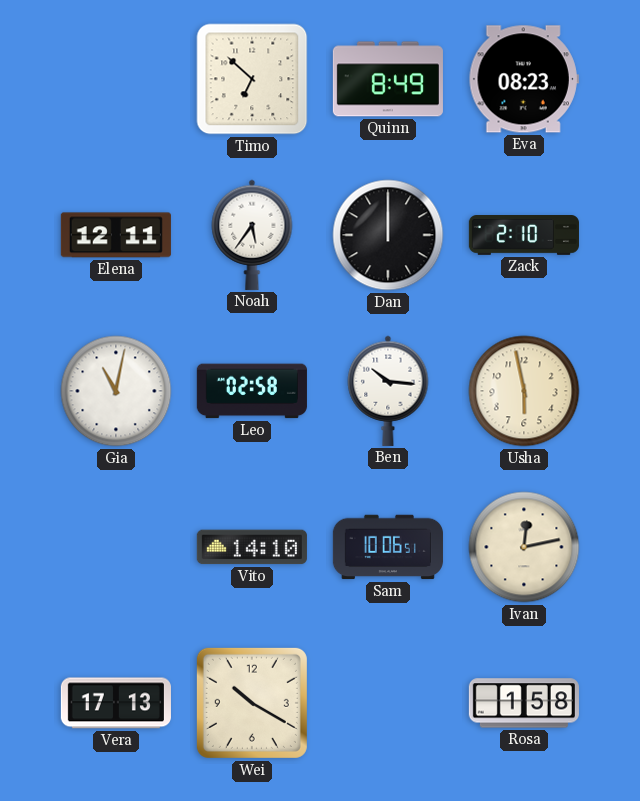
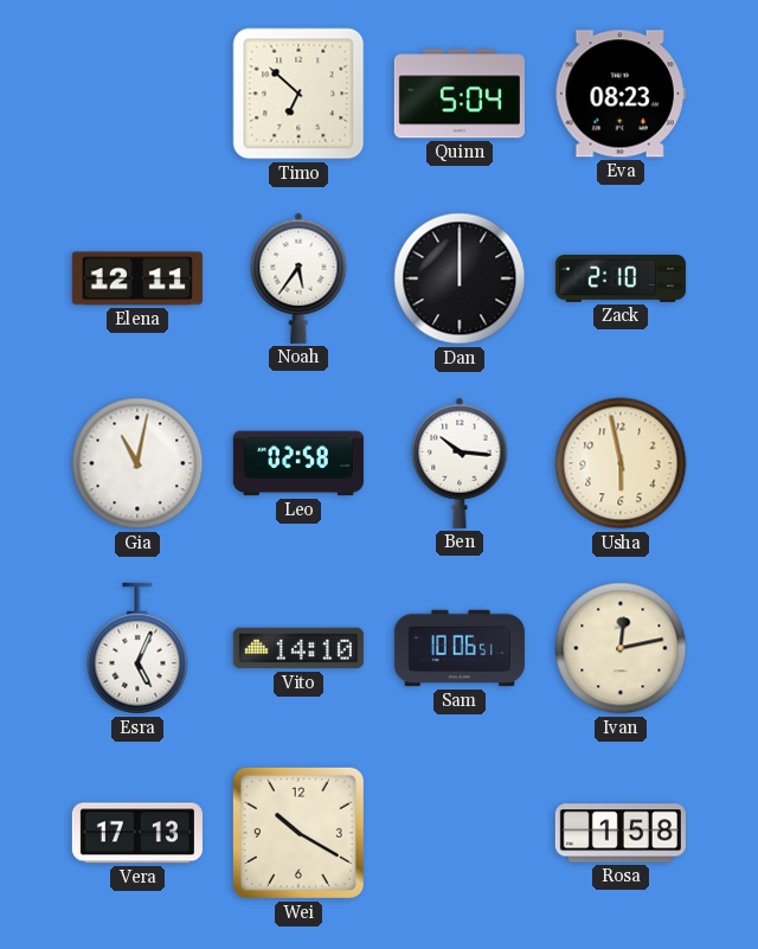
Quinn: 8:49 -> 5:04 (460, 94)
Esra: none -> 5:04 (137, 648)
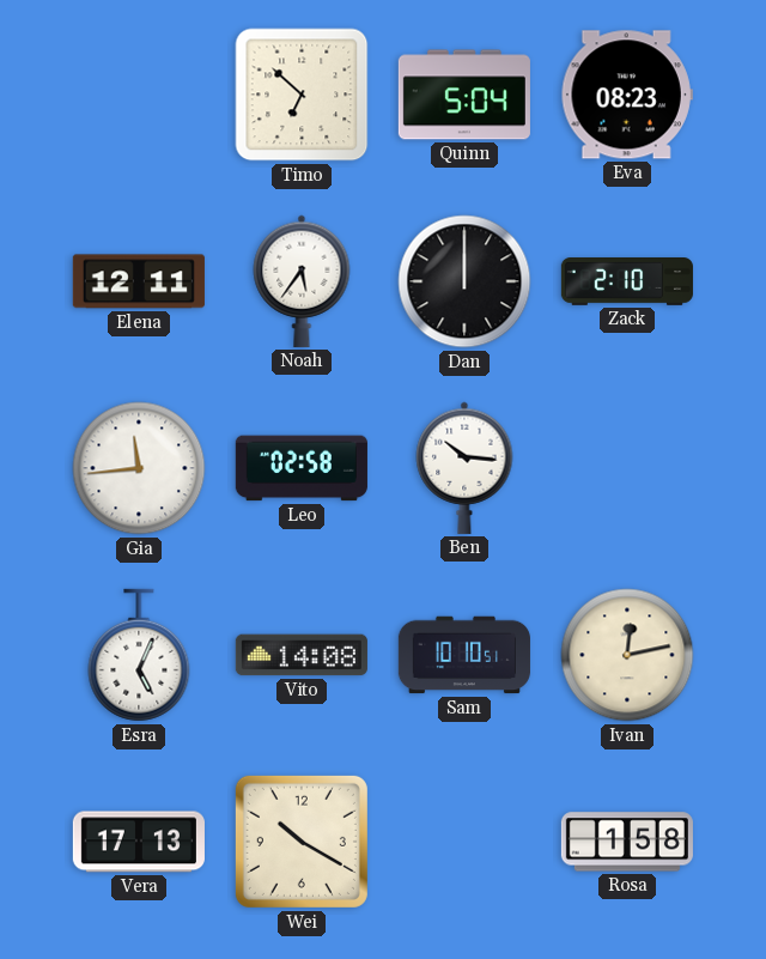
Gia: 11:02 -> 11:44 (139, 468)
Usha: 5:58 -> none (621, 463)
Vito: 14:10 -> 14:08 (302, 655)
Sam: 10:06 -> 10:10 (464, 655)
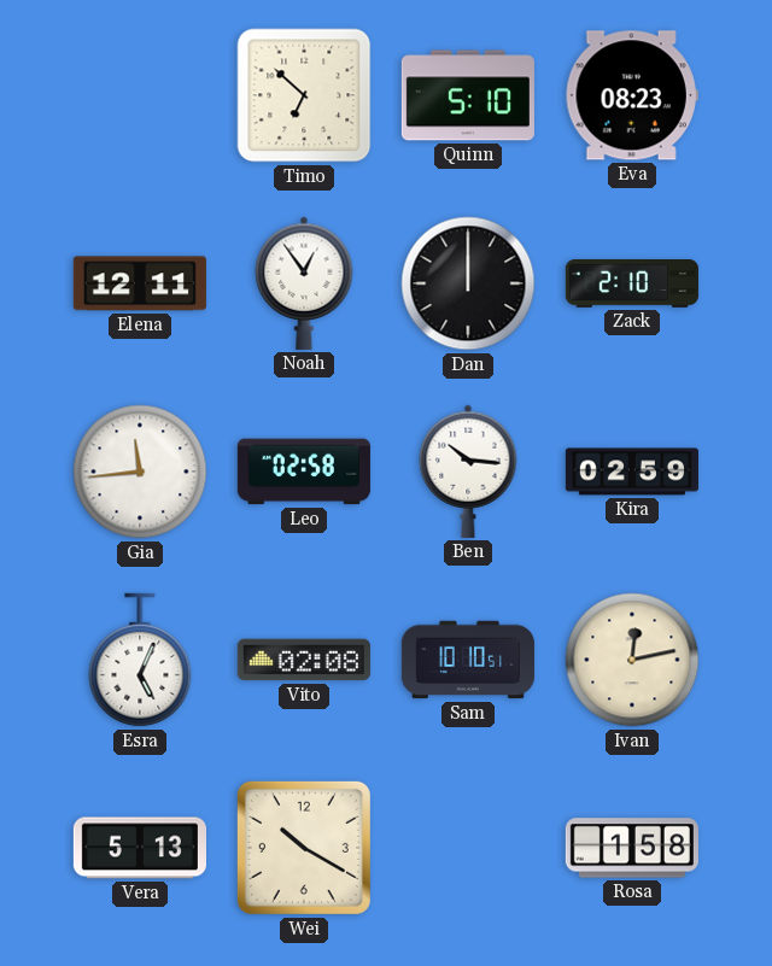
Quinn: 5:04 -> 5:10 (468, 95)
Noah: 5:36 -> 12:54 (304, 283)
Kira: none -> 02:59 (632, 472)
Vito: 14:08 -> 02:08 (304, 660)
Vera: 17:13 -> 5:13 (140, 848)
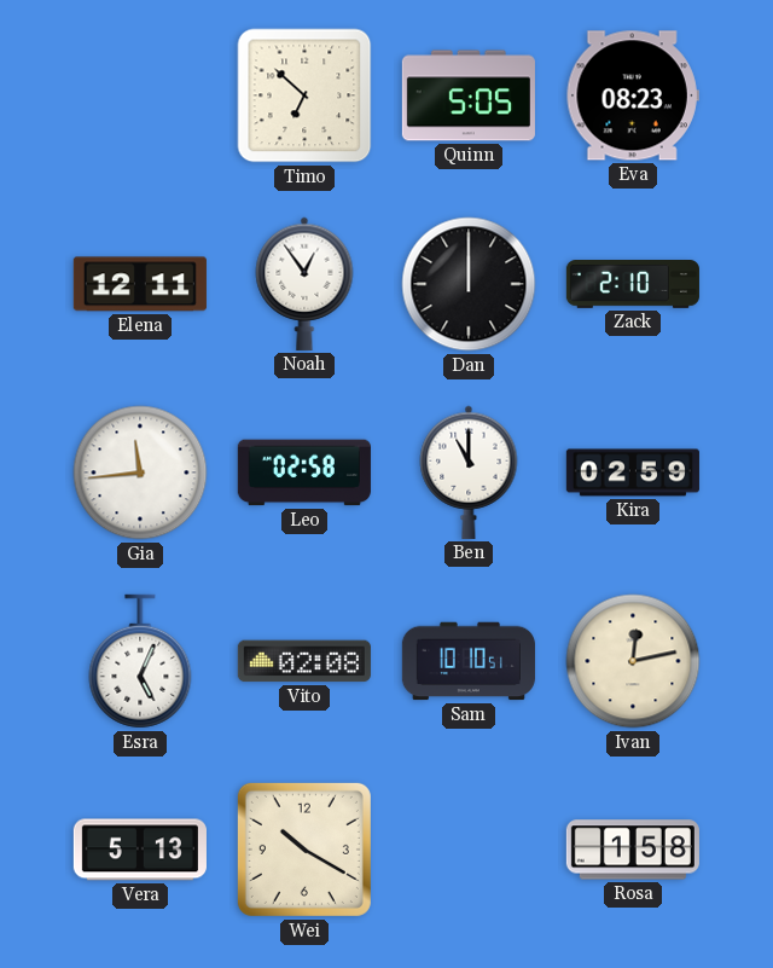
Quinn: 5:10 -> 5:05 (469, 95)
Ben: 10:16 -> 11:00 (469, 473)
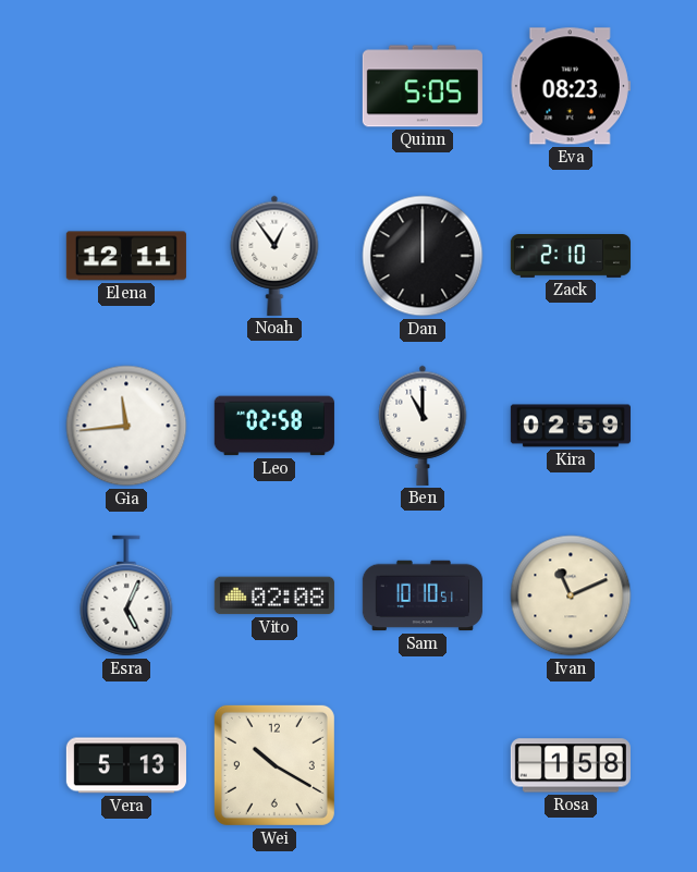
Timo: 6:52 -> none (304, 95)
Ivan: 12:13 -> 11:11 (571, 595)
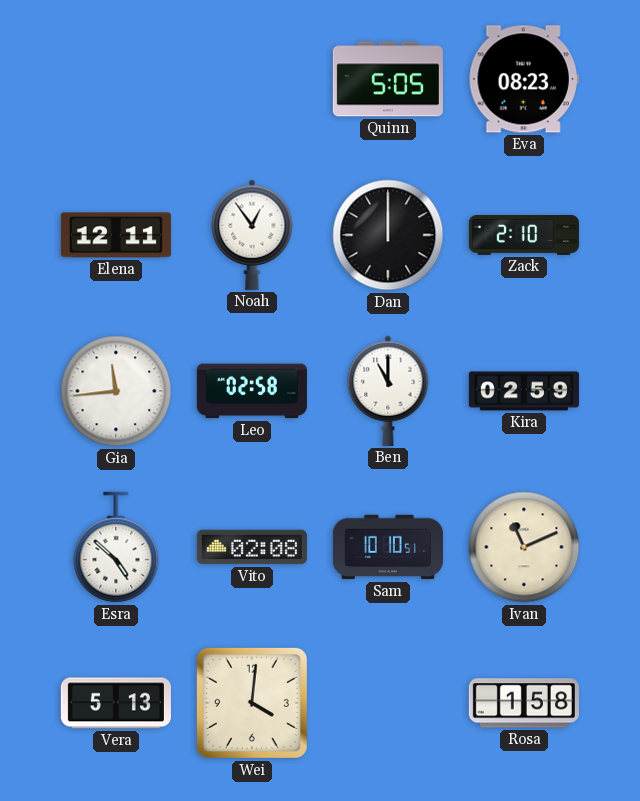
Esra: 5:04 -> 4:52 (116, 547)
Wei: 10:20 -> 4:01 (252, 703)
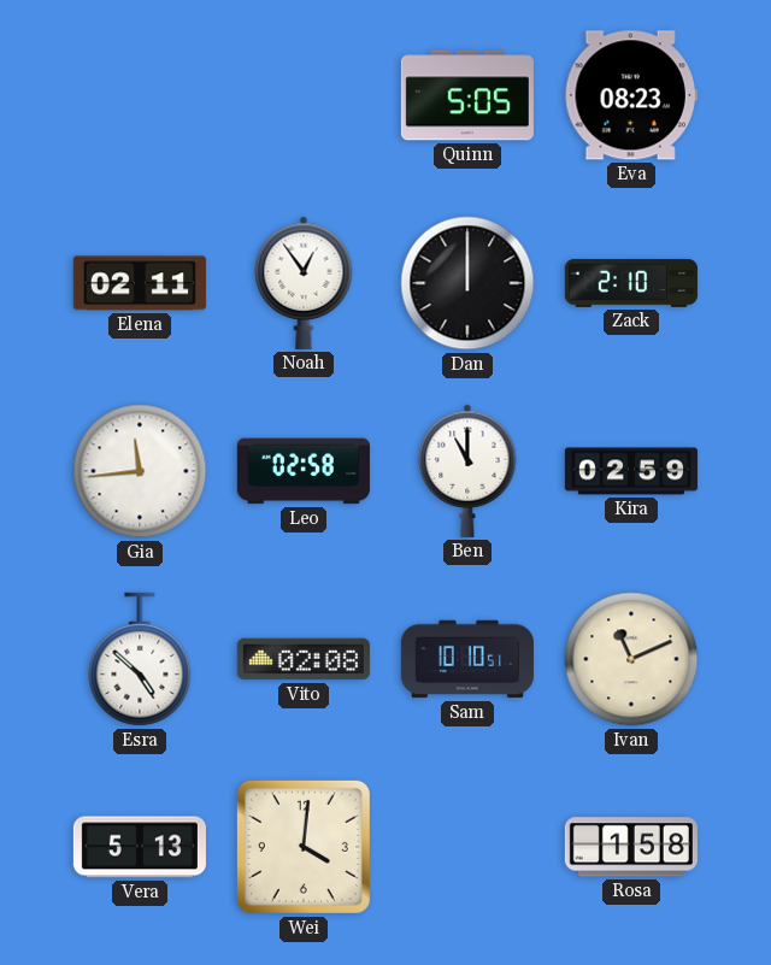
Elena: 12:11 -> 02:11 (140, 283)
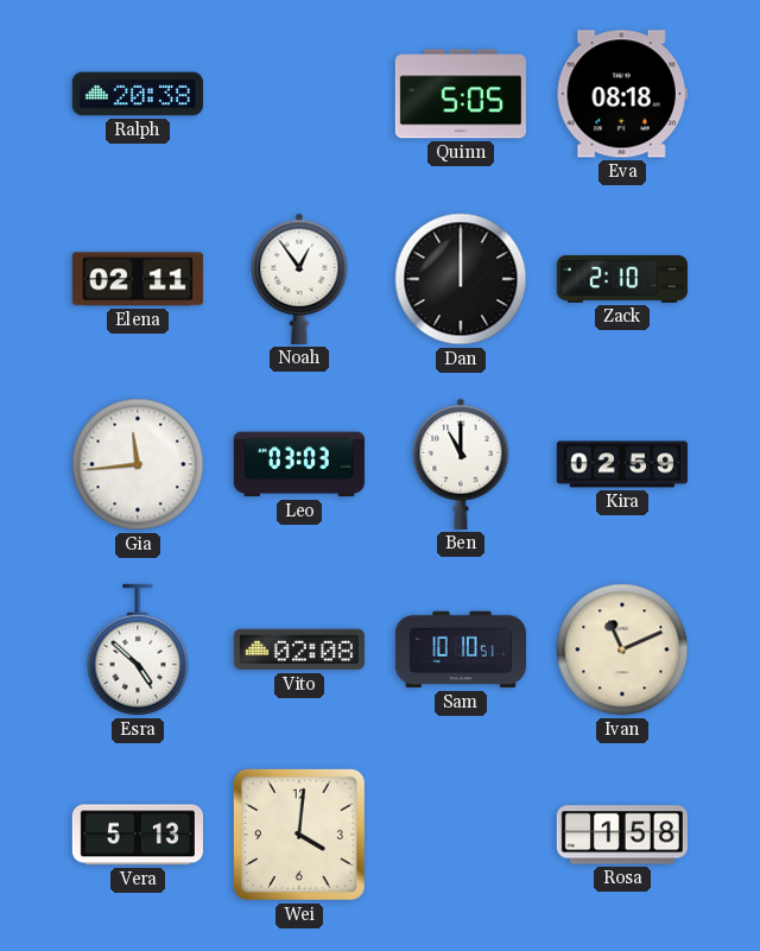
Ralph: none -> 20:38 (138, 94)
Eva: 08:23 -> 08:18 (622, 94)
Leo: 02:58 -> 03:03 (299, 464)
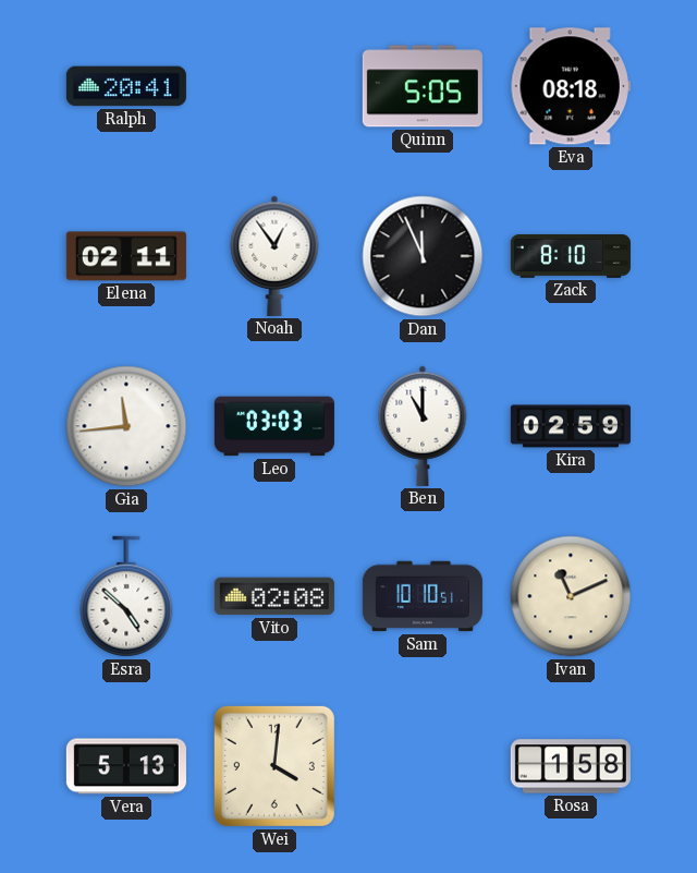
Ralph: 20:38 -> 20:41 (126, 86)
Dan: 12:00 -> 11:56 (423, 256)
Zack: 2:10 -> 8:10 (571, 257)
